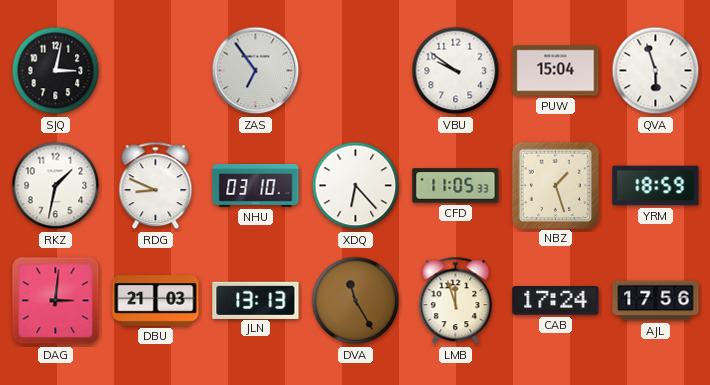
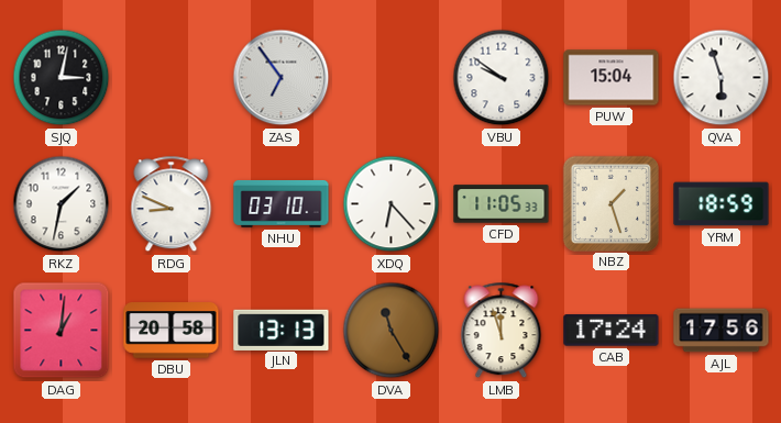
DAG: 3:01 -> 1:01 (62, 331)
DBU: 21:03 -> 20:58 (172, 331)
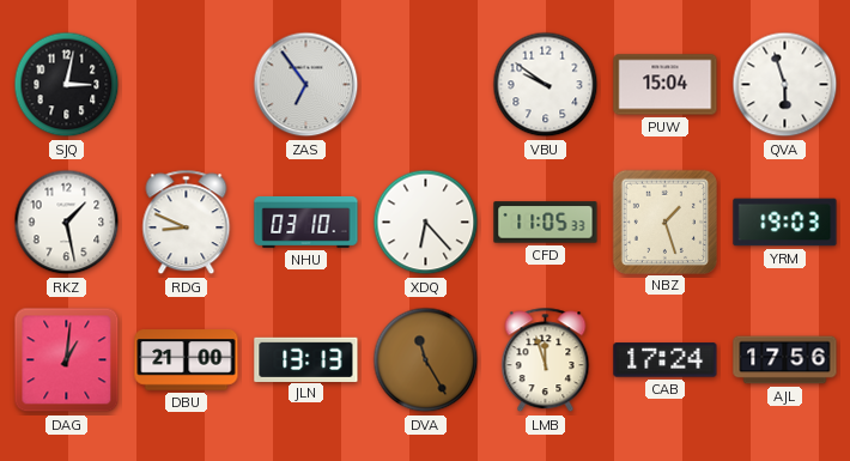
RKZ: 1:32 -> 1:28 (67, 223)
YRM: 18:59 -> 19:03 (785, 223)
DBU: 20:58 -> 21:00 (187, 360)
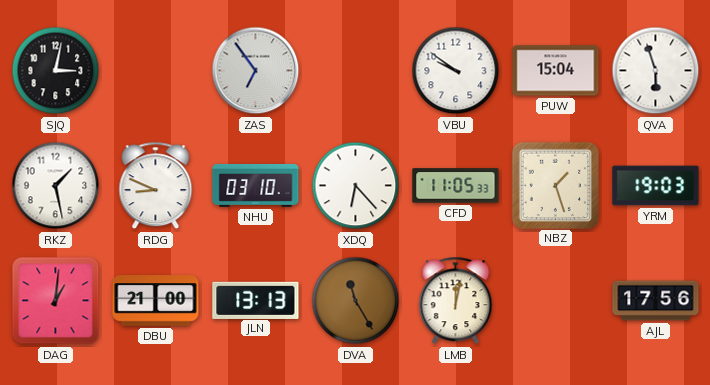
LMB: 11:57 -> 12:02 (456, 301)
CAB: 17:24 -> none (666, 360)
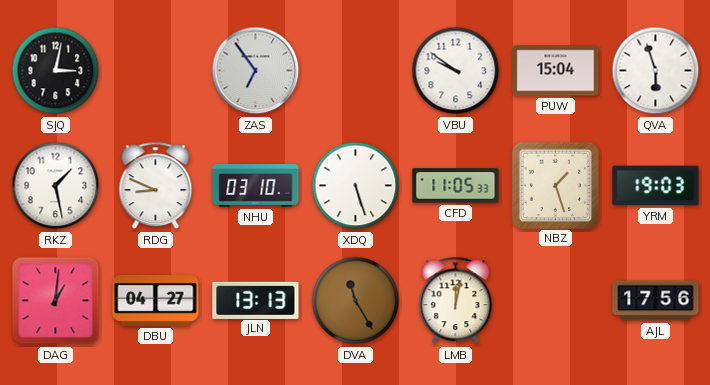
XDQ: 6:23 -> 5:27 (356, 186)
DBU: 21:00 -> 04:27 (156, 301)
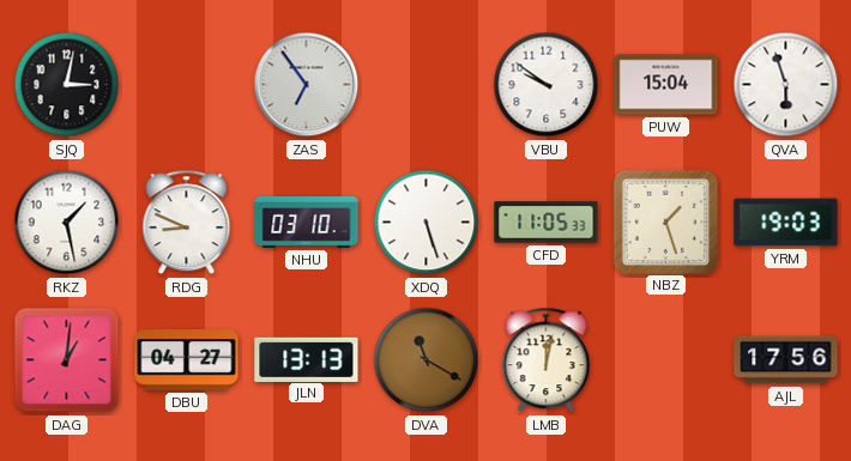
DVA: 11:25 -> 11:20 (427, 360)
